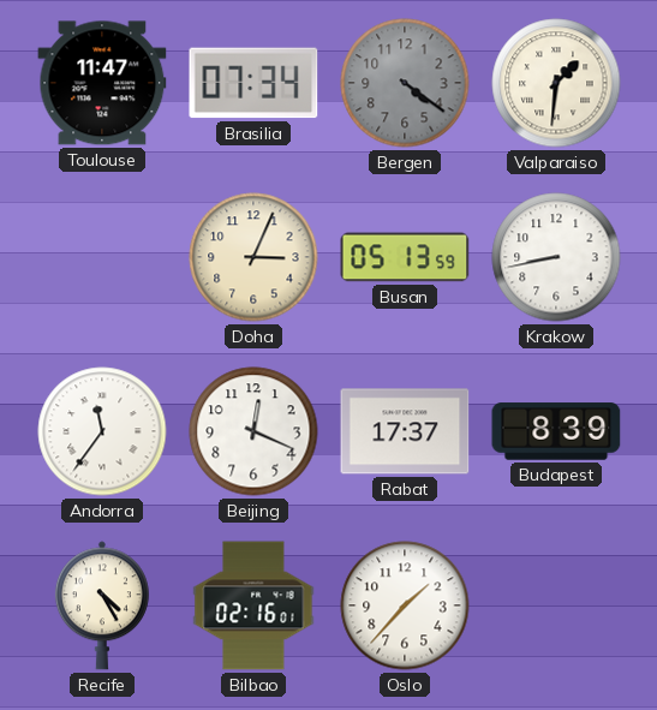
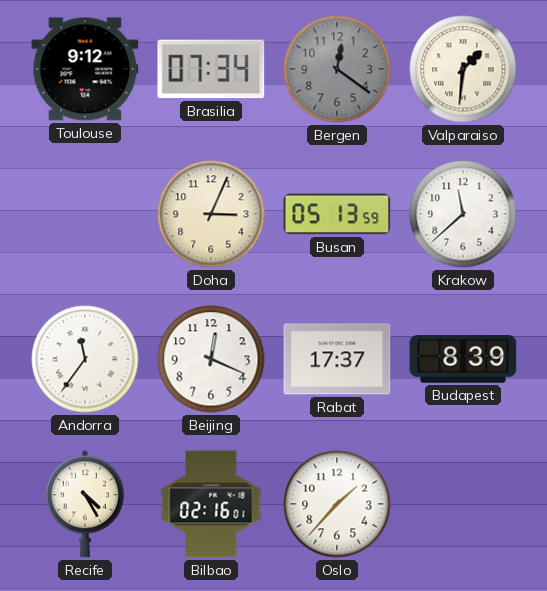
Toulouse: 11:47 -> 9:12 (85, 69)
Bergen: 4:21 -> 12:21 (337, 69)
Krakow: 8:43 -> 11:38 (463, 214)
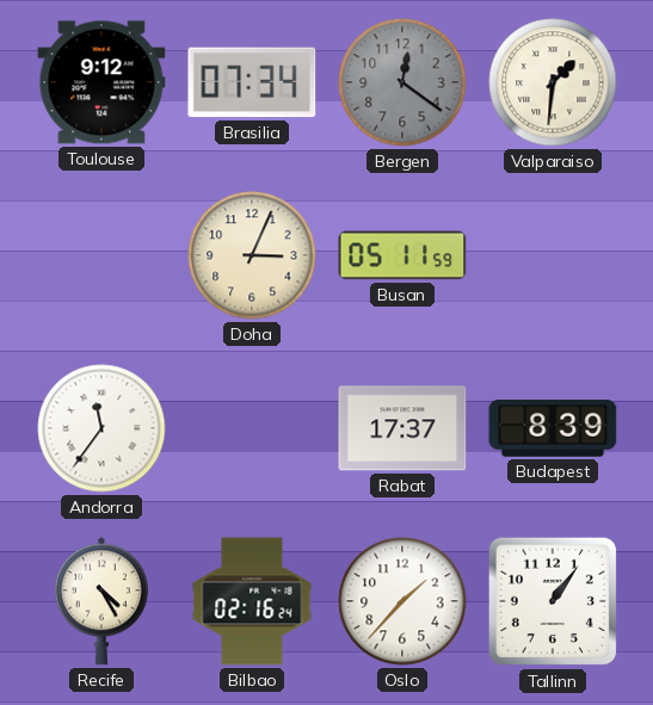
Busan: 05:13 -> 05:11 (402, 255)
Krakow: 11:38 -> none (463, 214)
Beijing: 12:19 -> none (211, 359)
Bilbao: 02:16:01 -> 02:16:24 (252, 601)
Tallinn: none -> 1:06 (553, 601)
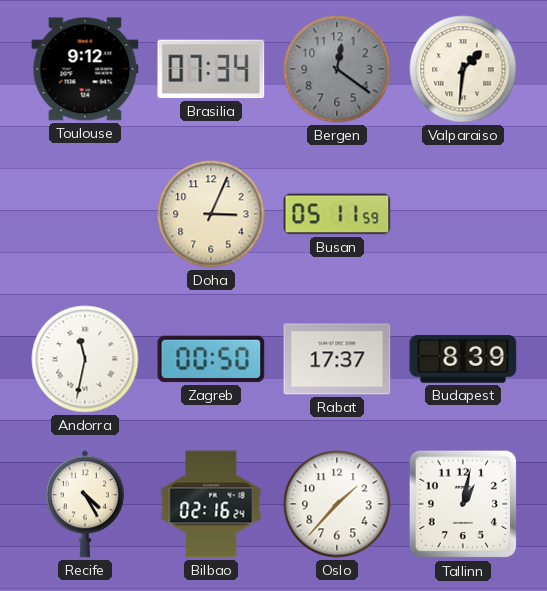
Andorra: 11:36 -> 11:32 (85, 359)
Zagreb: none -> 00:50 (211, 359)
Tallinn: 1:06 -> 1:02 (463, 504)
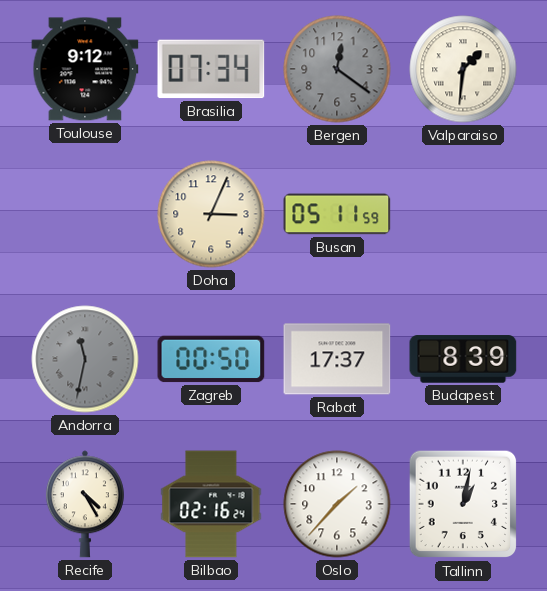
Andorra dial: white -> grey (85, 359)
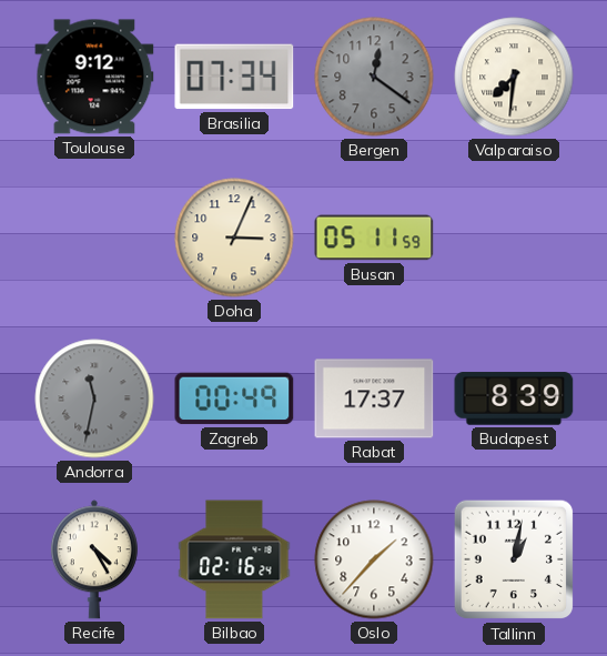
Valparaiso: 1:31 -> 7:31 (514, 77)
Zagreb: 00:50 -> 00:49 (234, 398)
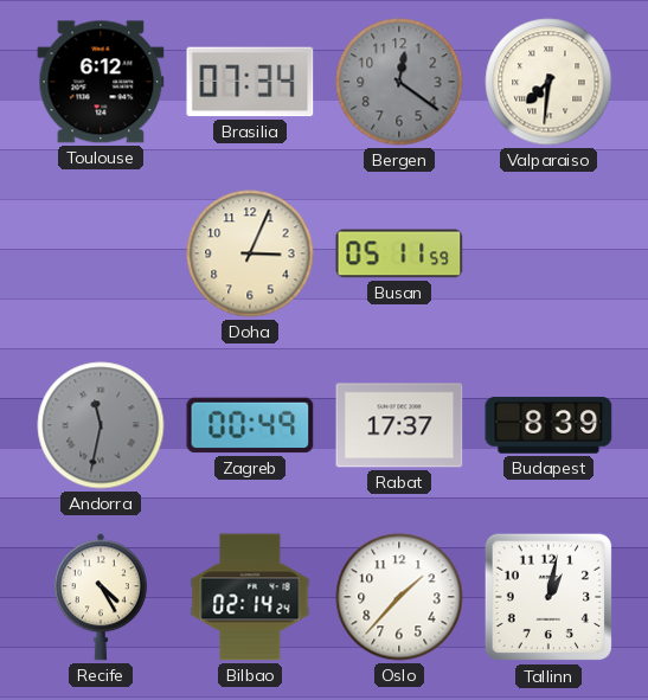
Toulouse: 9:12 -> 6:12 (101, 82)
Bilbao: 02:16 -> 02:14 (250, 597)
